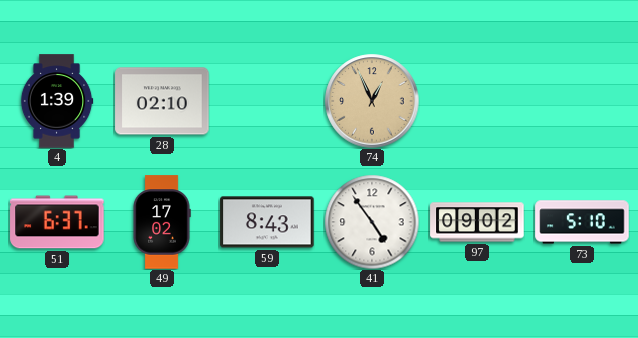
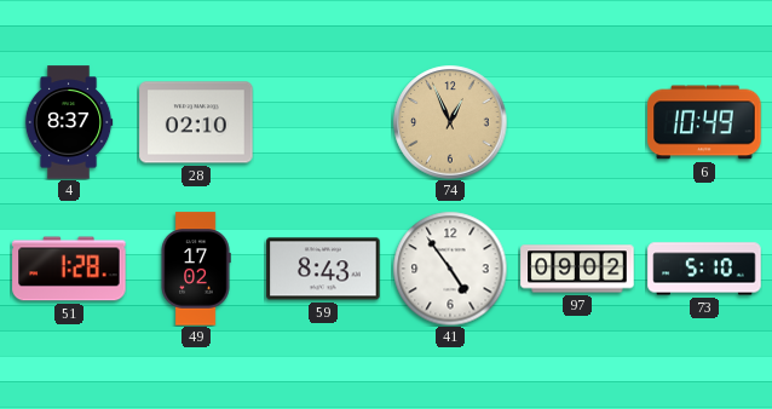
4: 1:39 -> 8:37 (69, 122)
6: none -> 10:49 (704, 122)
51: 6:37 -> 1:28 (69, 269)
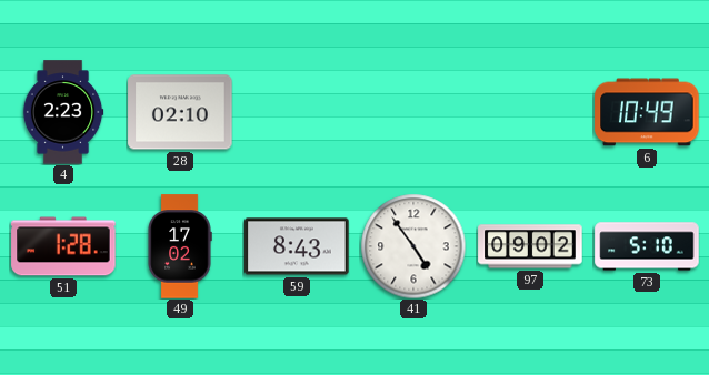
4: 8:37 -> 2:23 (63, 112)
74: 12:56 -> none (450, 122)
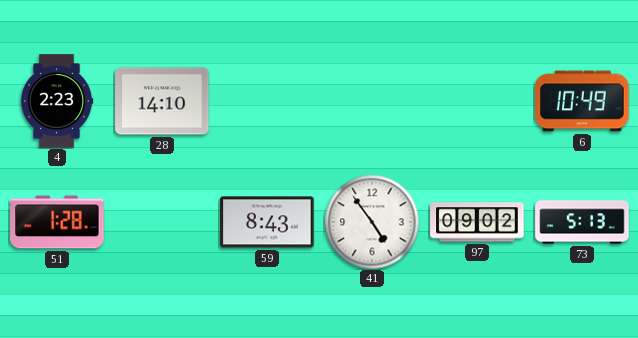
28: 02:10 -> 14:10 (162, 101)
49: 17:02 -> none (180, 246)
73: 5:10 -> 5:13 (582, 222)
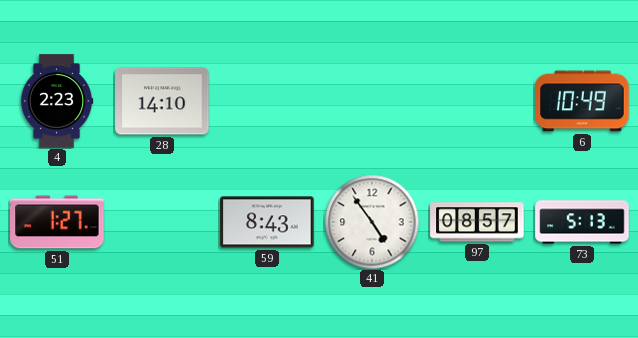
51: 1:28 -> 1:27 (57, 222)
97: 09:02 -> 08:57 (477, 222)
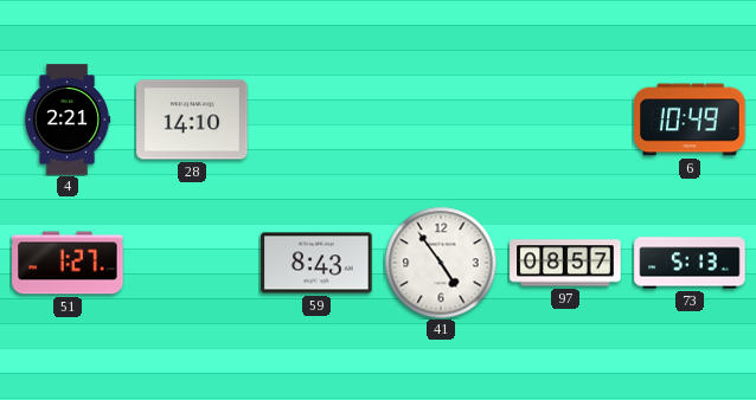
4: 2:23 -> 2:21 (68, 120)
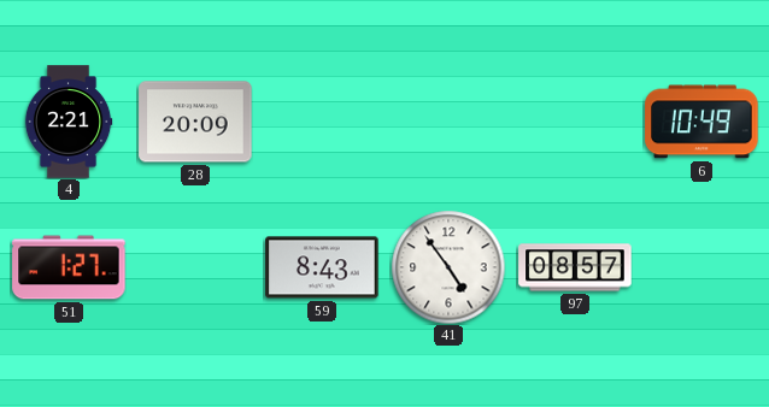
28: 14:10 -> 20:09 (195, 122)
73: 5:13 -> none (690, 263)
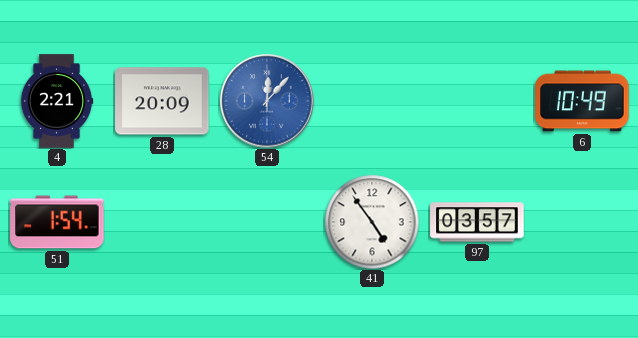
54: none -> 12:07 (267, 101)
51: 1:27 -> 1:54 (57, 222)
59: 8:43 -> none (322, 267)
97: 08:57 -> 03:57 (477, 222)
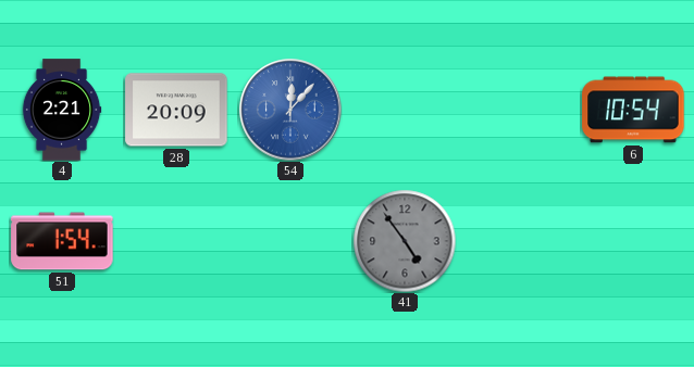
6: 10:49 -> 10:54 (633, 110)
41 dial: white -> grey (405, 241)
97: 03:57 -> none (477, 222)
